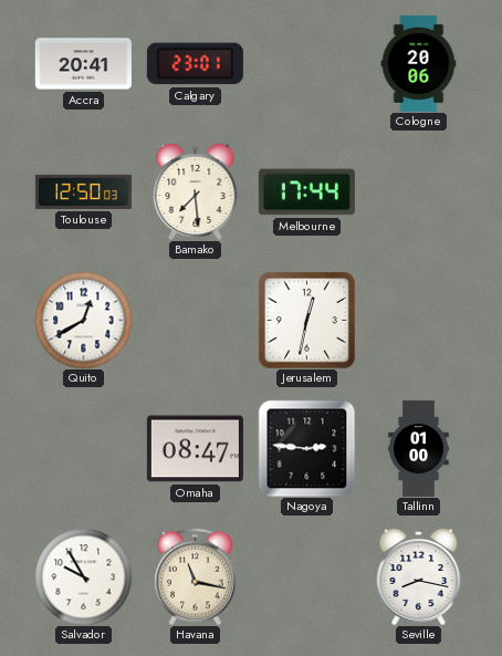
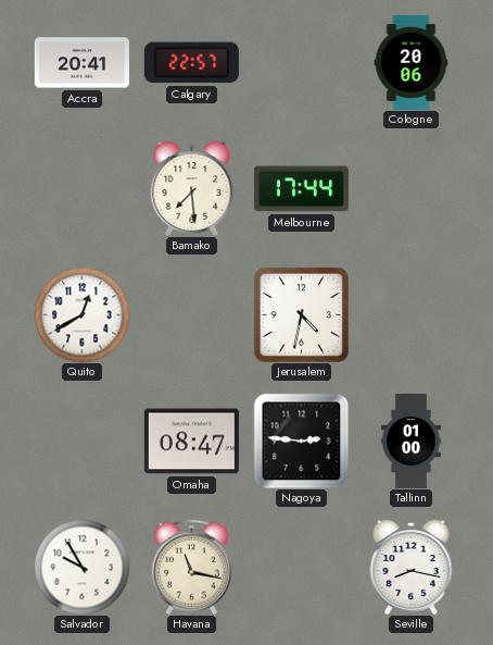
Calgary: 23:01 -> 22:57 (191, 63)
Toulouse: 12:50 -> none (83, 191)
Jerusalem: 12:32 -> 4:32 (301, 314)
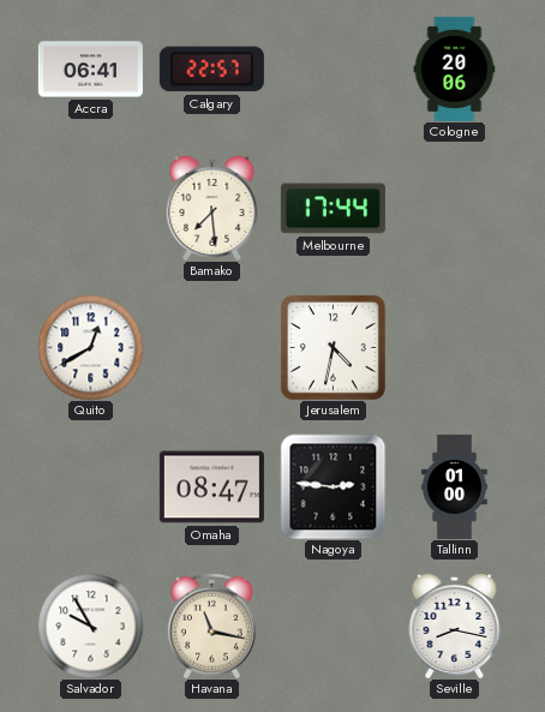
Accra: 20:41 -> 06:41 (90, 70)
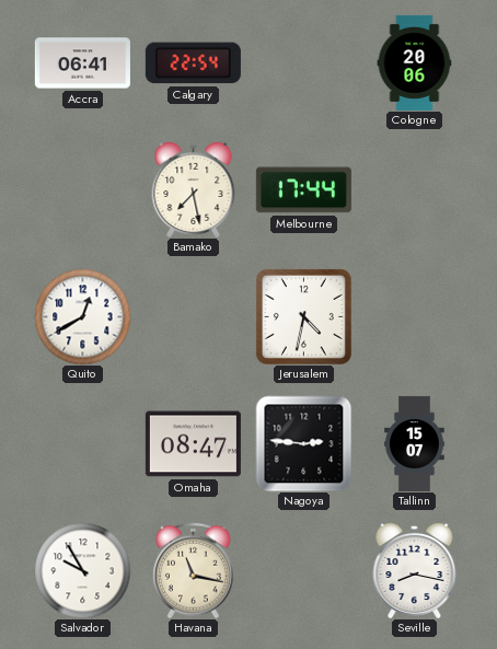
Calgary: 22:57 -> 22:54 (193, 63)
Bamako: 7:29 -> 7:28 (194, 189)
Tallinn: 01:00 -> 15:07 (415, 443)
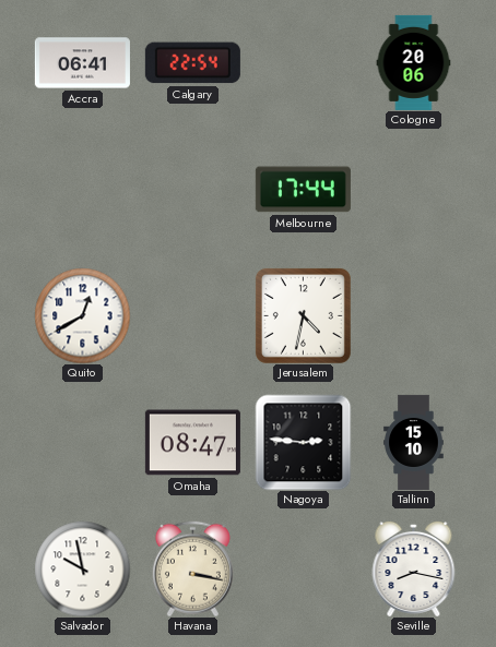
Bamako: 7:28 -> none (194, 189)
Tallinn: 15:07 -> 15:10 (414, 442)
Salvador: 9:55 -> 9:58 (82, 568)
Havana: 11:17 -> 3:17 (192, 568)
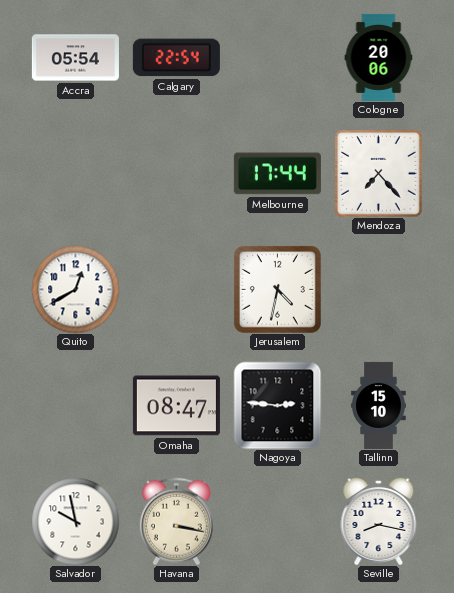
Accra: 06:41 -> 05:54 (75, 58)
Mendoza: none -> 7:23 (379, 174)
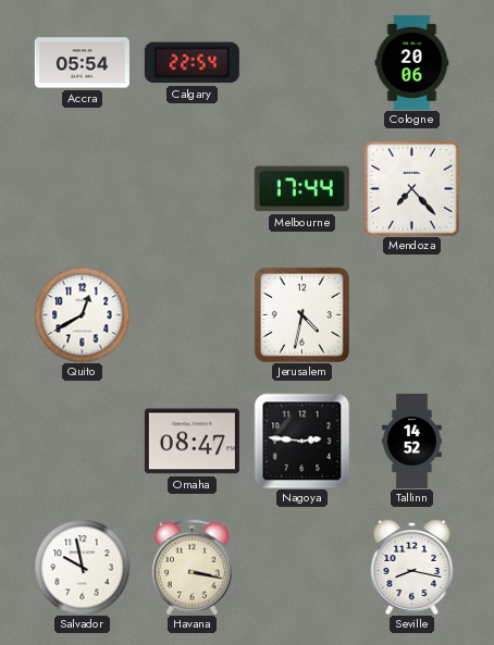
Tallinn: 15:10 -> 14:52 (412, 441)
